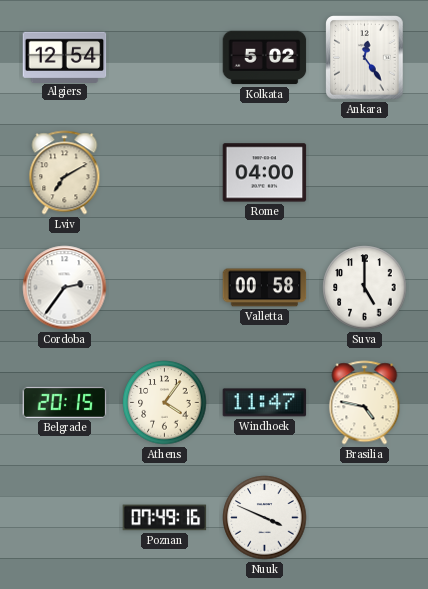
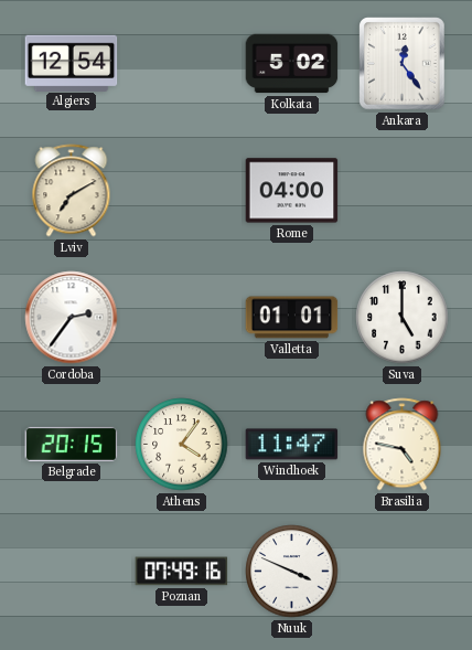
Valletta: 00:58 -> 01:01 (292, 318)
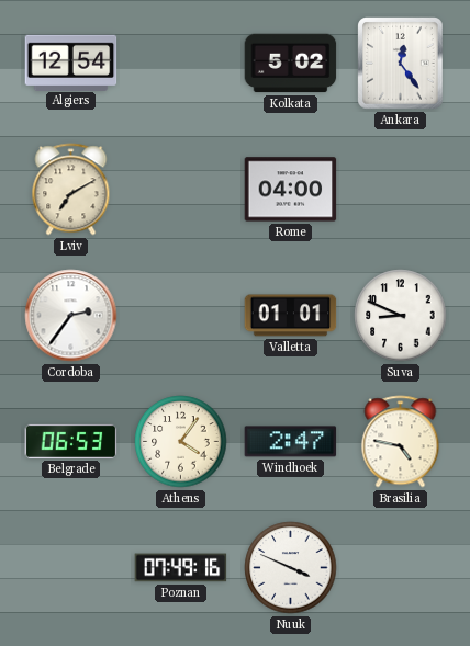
Suva: 5:00 -> 8:49 (401, 316)
Belgrade: 20:15 -> 06:53 (71, 441)
Windhoek: 11:47 -> 2:47 (291, 442)
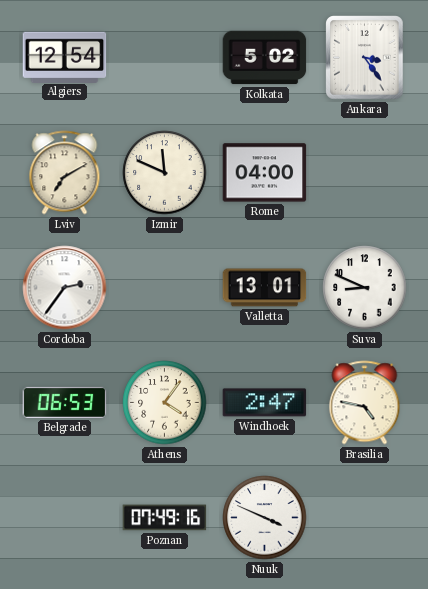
Ankara: 12:24 -> 3:24 (365, 58)
Izmir: none -> 11:49 (165, 173)
Valletta: 01:01 -> 13:01 (265, 288)
